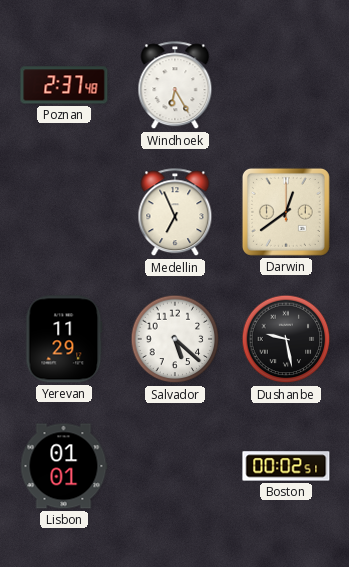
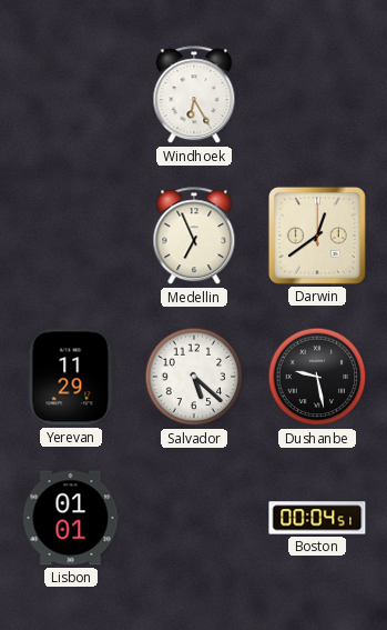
Poznan: 2:37 -> none (64, 85)
Boston: 00:02 -> 00:04 (317, 518)
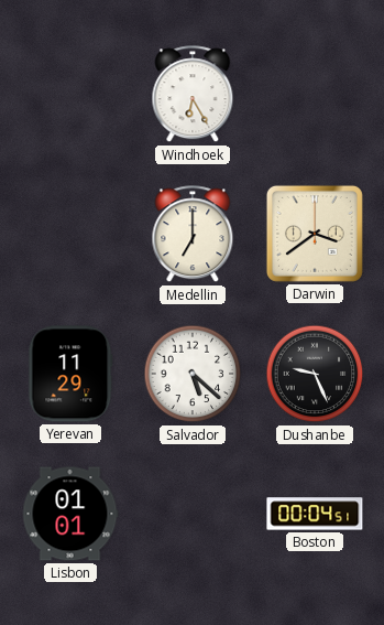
Medellin: 6:56 -> 7:00 (193, 235)
Darwin: 12:39 -> 3:39 (315, 234)
Dushanbe: 9:28 -> 9:26 (315, 374)
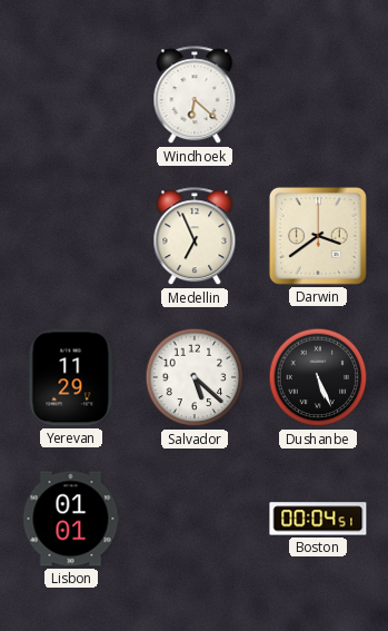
Windhoek: 6:25 -> 6:22 (195, 96)
Medellin: 7:00 -> 6:56 (195, 237)
Dushanbe: 9:26 -> 5:26 (318, 377)
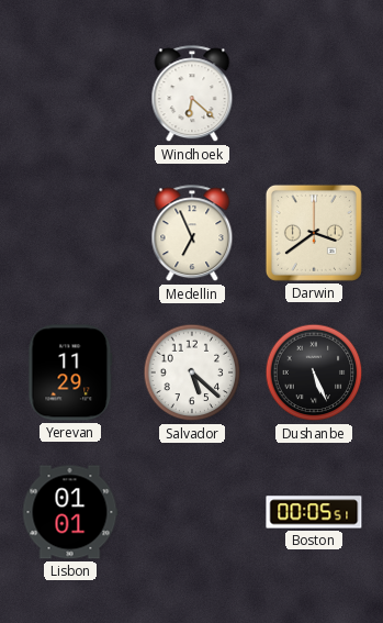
Boston: 00:04 -> 00:05 (314, 512)
